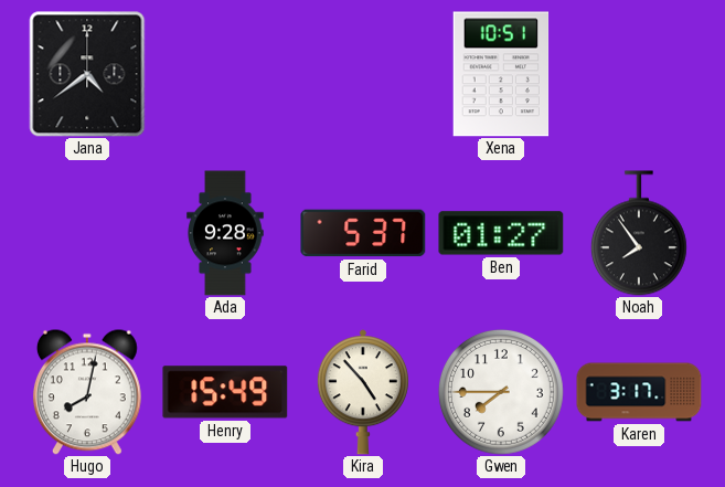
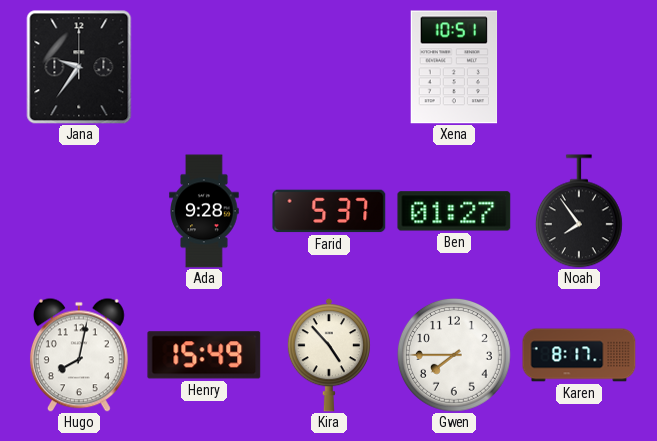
Jana: 4:39 -> 9:36 (79, 67)
Karen: 3:17 -> 8:17 (579, 355)
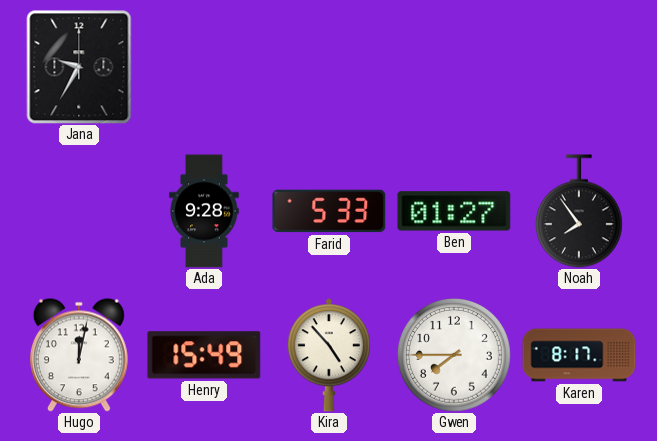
Jana: 9:36 -> 9:35 (79, 67)
Xena: 10:51 -> none (454, 67)
Farid: 5:37 -> 5:33 (329, 211)
Hugo: 8:02 -> 12:02 (79, 355)
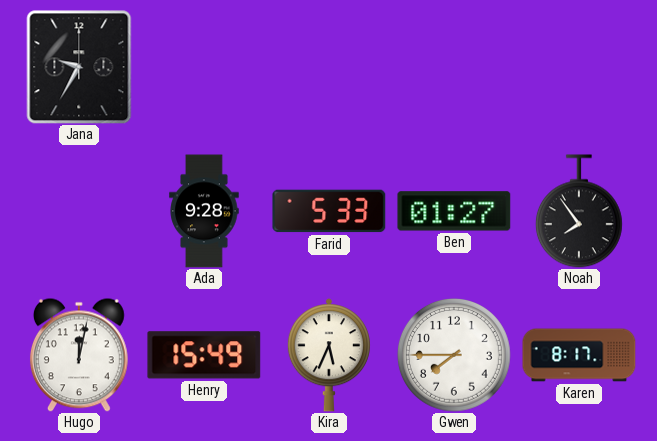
Kira: 4:53 -> 5:34 (329, 355)
